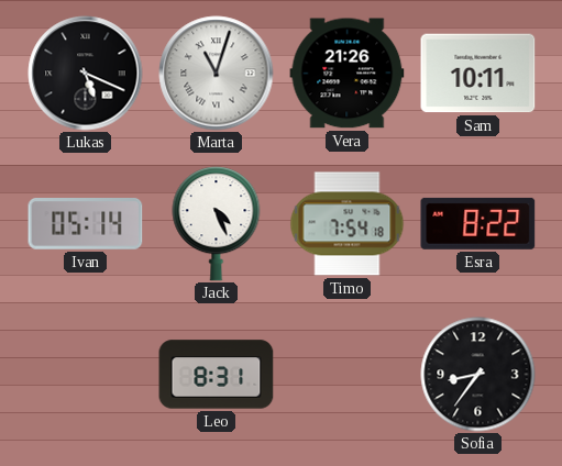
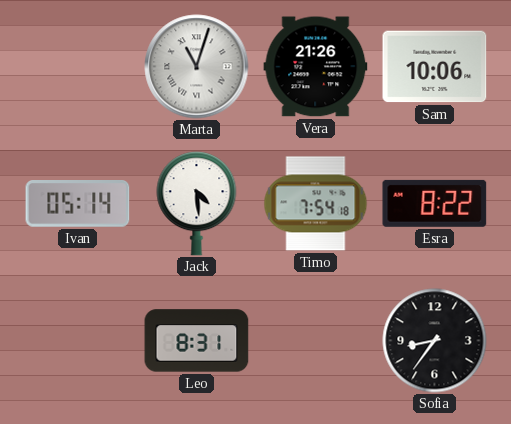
Lukas: 5:19 -> none (86, 74)
Sam: 10:11 -> 10:06 (435, 67)
Jack: 4:26 -> 4:29 (197, 204)
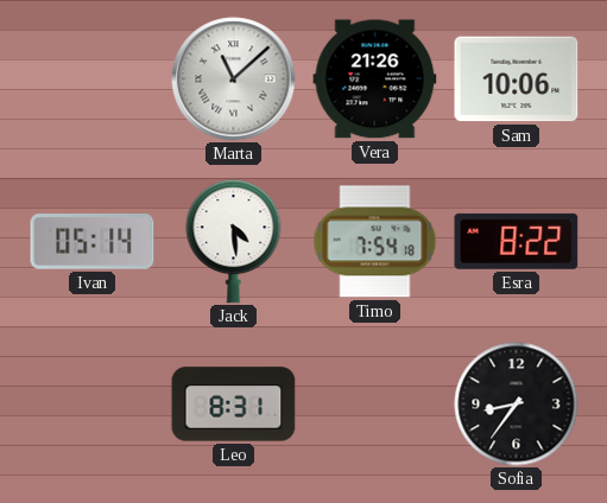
Marta: 11:03 -> 11:08 (234, 79)
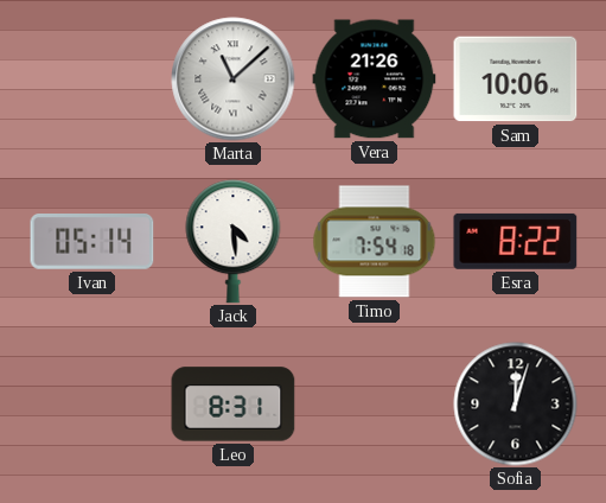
Sofia: 8:36 -> 12:03 (516, 405)
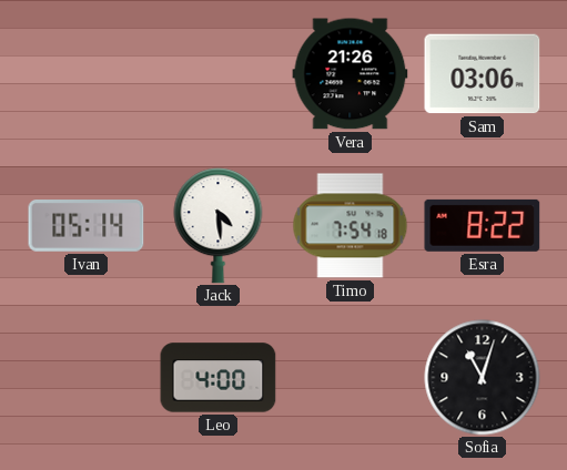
Marta: 11:08 -> none (234, 79)
Sam: 10:06 -> 03:06 (483, 74)
Leo: 8:31 -> 4:00 (219, 378)
Sofia: 12:03 -> 11:03 (483, 378)
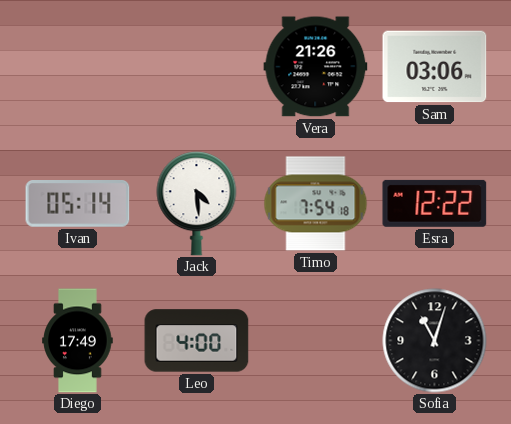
Esra: 8:22 -> 12:22 (435, 203)
Diego: none -> 17:49 (78, 341)
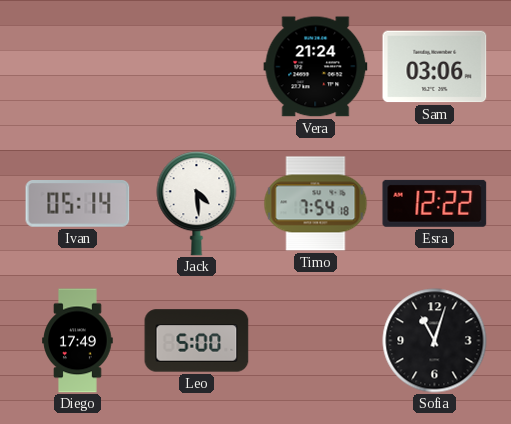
Vera: 21:26 -> 21:24 (316, 67)
Leo: 4:00 -> 5:00 (197, 341)
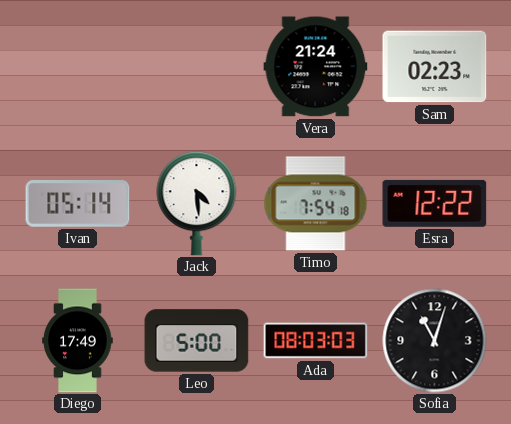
Sam: 03:06 -> 02:23 (435, 67)
Ada: none -> 08:03 (316, 341)
